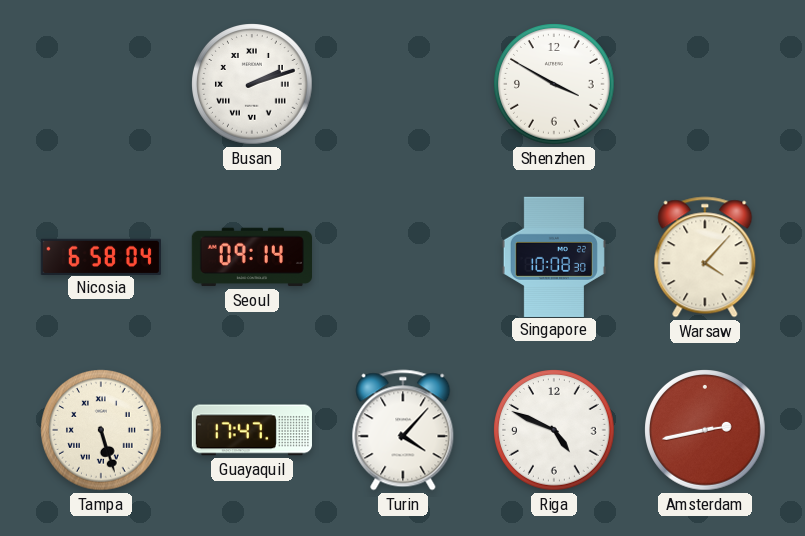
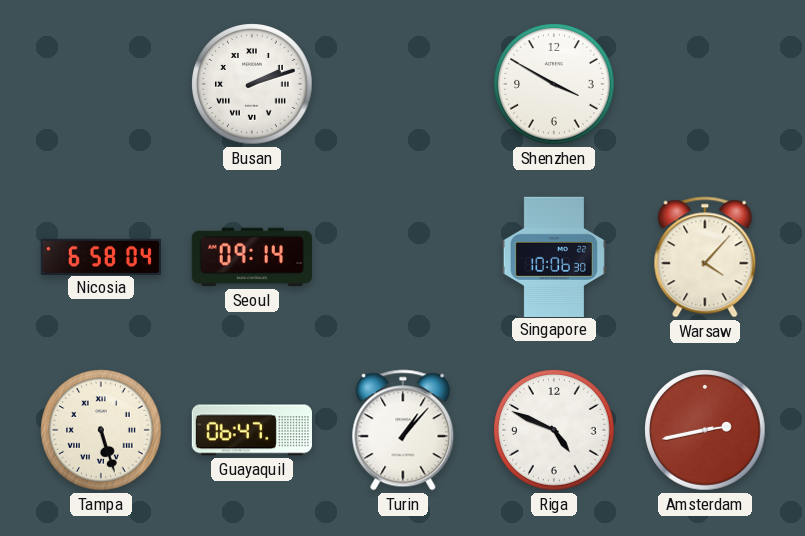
Singapore: 10:08 -> 10:06 (554, 256)
Guayaquil: 17:47 -> 06:47 (252, 430)
Turin: 4:07 -> 1:07 (403, 430)
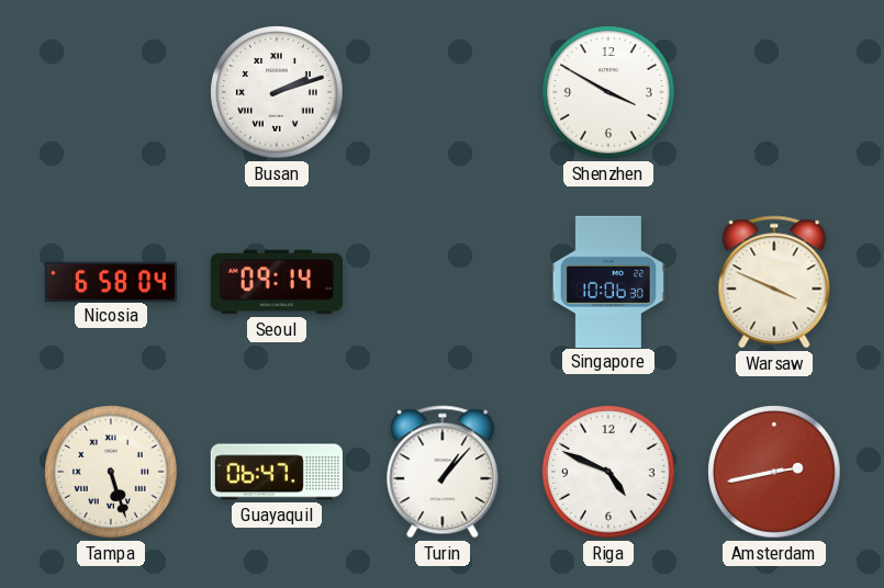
Warsaw: 4:07 -> 3:49 (774, 282)
